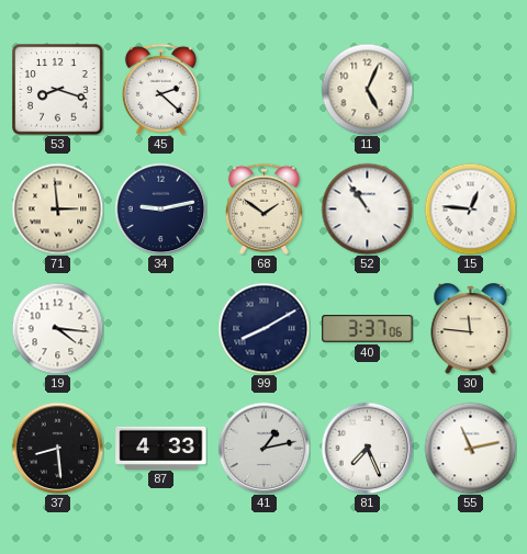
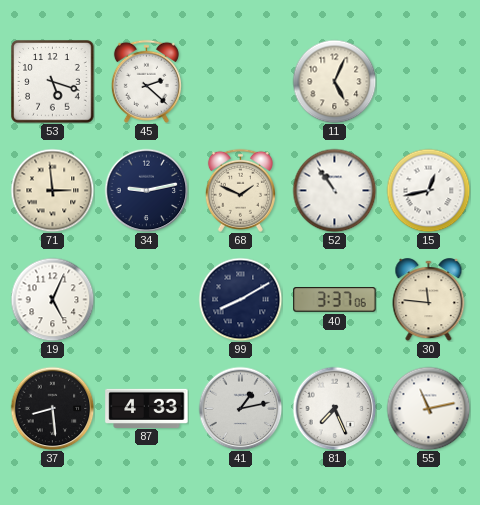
53: 8:18 -> 5:18 (53, 82)
68: 1:51 -> 1:49 (240, 190)
15: 12:46 -> 12:43 (428, 190)
19: 4:16 -> 5:04 (52, 299)
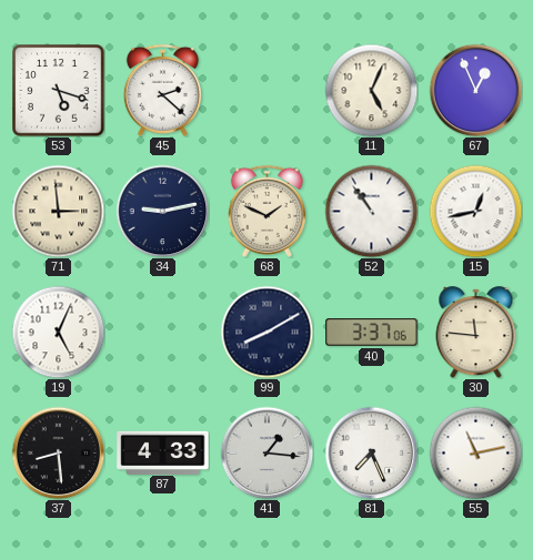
67: none -> 12:56 (475, 90)
41: 1:13 -> 1:16 (266, 452)
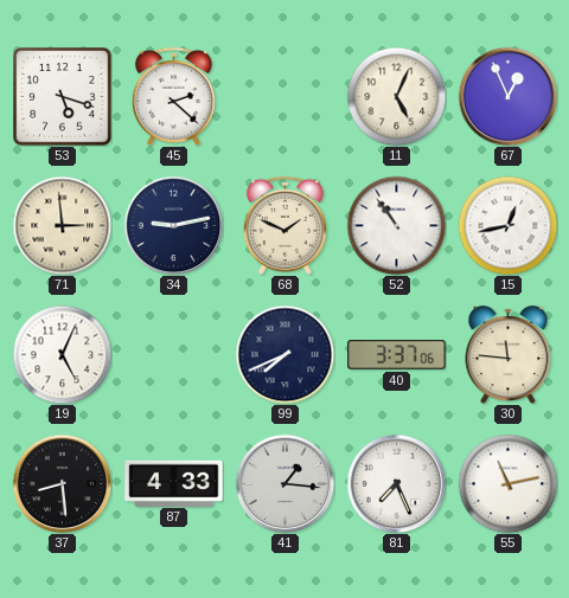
99: 8:10 -> 7:41 (284, 354)
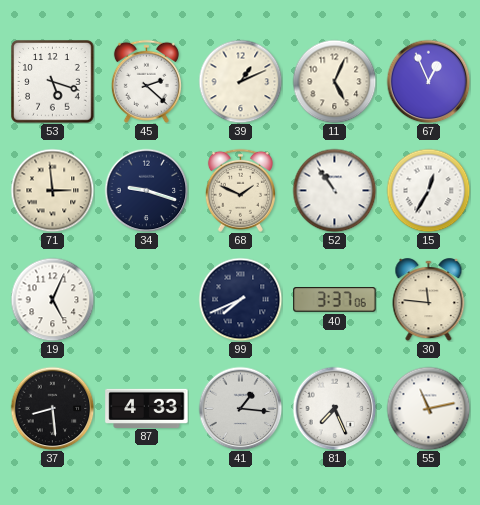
39: none -> 1:11 (240, 81)
34: 9:13 -> 9:18 (146, 190)
15: 12:43 -> 12:35 (428, 190)
